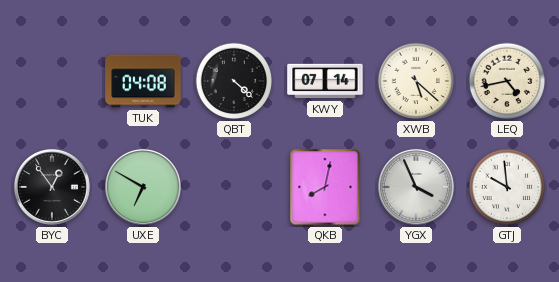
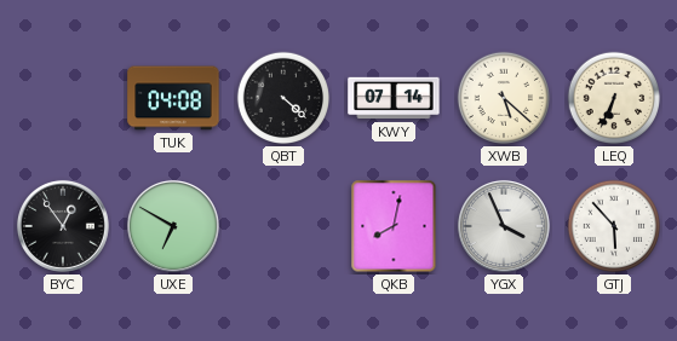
LEQ: 4:43 -> 6:34 (614, 98)
GTJ: 9:59 -> 5:53 (614, 226)
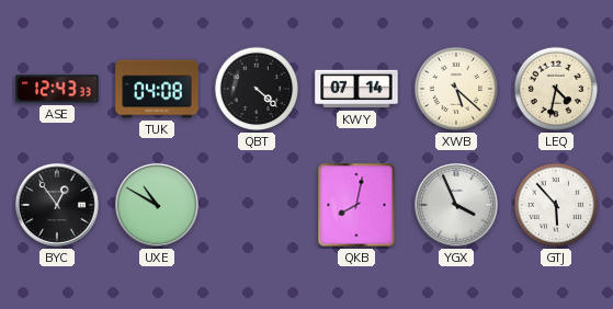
ASE: none -> 12:43 (57, 89)
LEQ: 6:34 -> 4:32 (556, 89)
UXE: 6:50 -> 10:50 (157, 205)
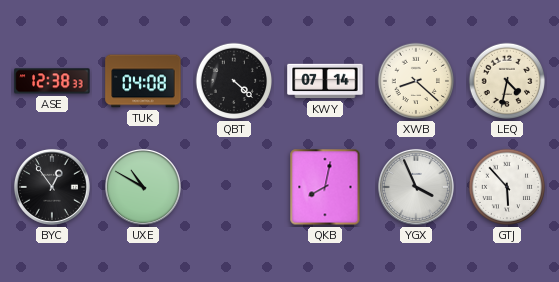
ASE: 12:43 -> 12:38 (52, 81)
XWB: 5:22 -> 8:22 (416, 81)
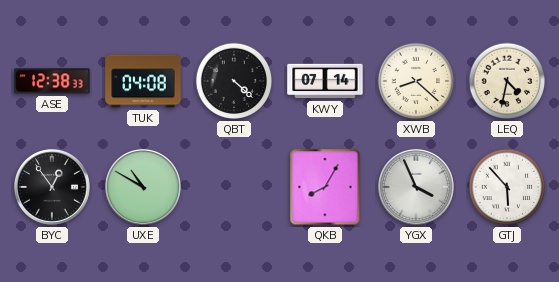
QKB: 8:02 -> 8:05 (325, 187)
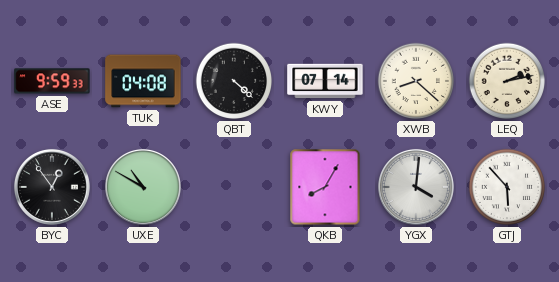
ASE: 12:38 -> 9:59 (52, 81)
LEQ: 4:32 -> 2:13 (507, 81)
YGX: 3:56 -> 4:01 (416, 187)
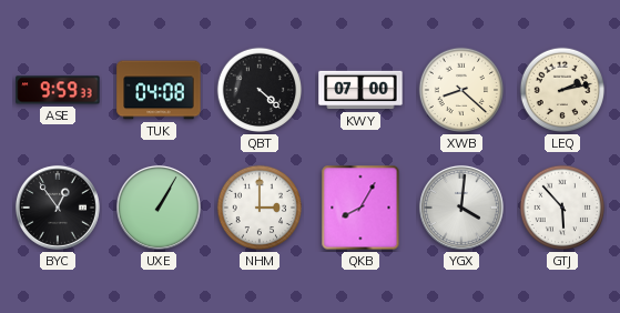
KWY: 07:14 -> 07:00 (360, 90)
UXE: 10:50 -> 1:05 (159, 208)
NHM: none -> 3:00 (260, 208)
